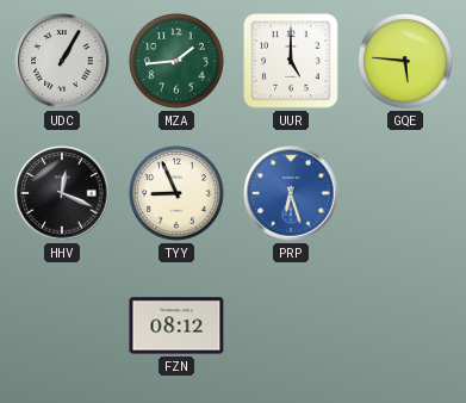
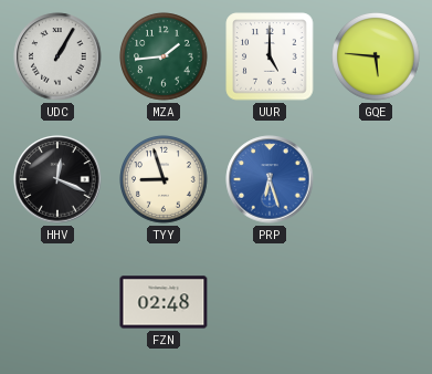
TYY: 8:56 -> 8:57 (164, 179)
FZN: 08:12 -> 02:48 (164, 302)
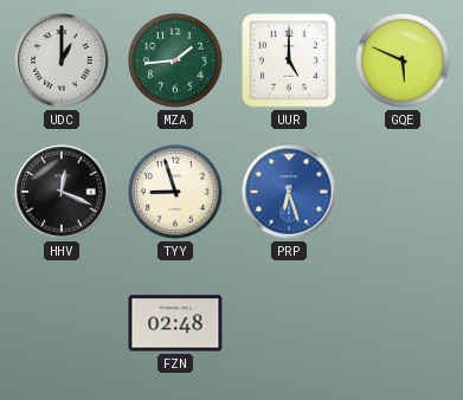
UDC: 1:05 -> 1:00 (62, 60)
GQE: 5:46 -> 5:49 (403, 60)
